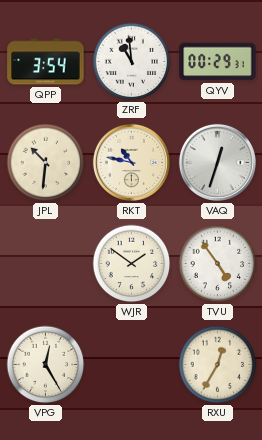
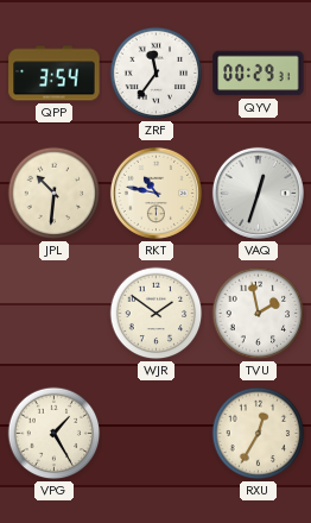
ZRF: 10:59 -> 11:36 (157, 74)
TVU: 4:54 -> 1:58 (259, 314)
VPG: 12:25 -> 1:25 (55, 434)
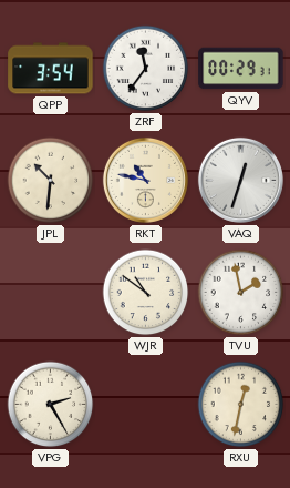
WJR: 1:51 -> 10:51 (146, 293)
VPG: 1:25 -> 2:25 (51, 405)
RXU: 12:35 -> 12:32 (241, 405)
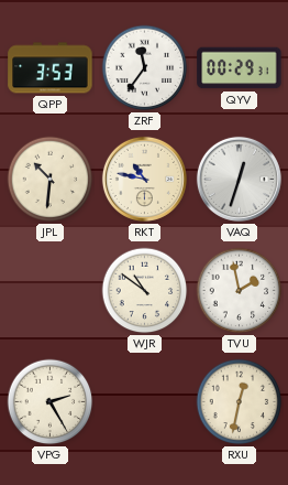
QPP: 3:54 -> 3:53 (51, 68)
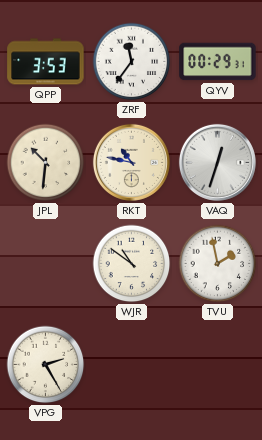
RXU: 12:32 -> none (240, 402)
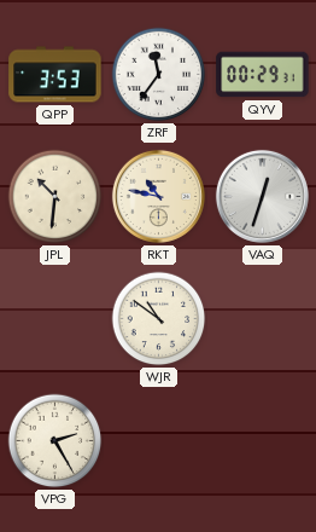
TVU: 1:58 -> none (218, 264)
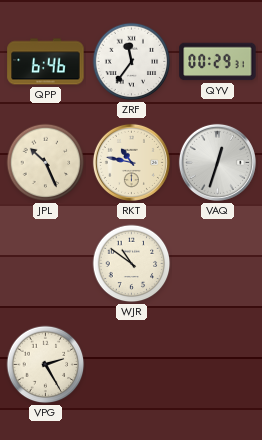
QPP: 3:53 -> 6:46 (46, 62)
JPL: 10:31 -> 10:26 (46, 163)
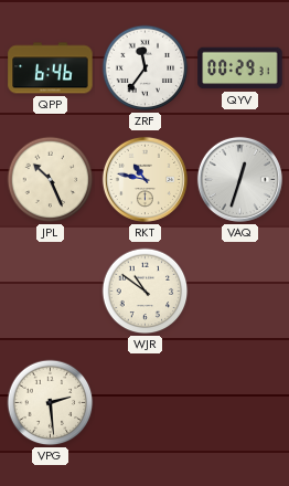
VPG: 2:25 -> 2:29 (51, 403)
